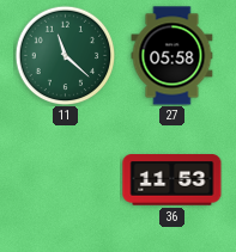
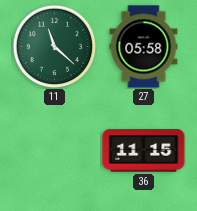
36: 11:53 -> 11:15 (144, 151)
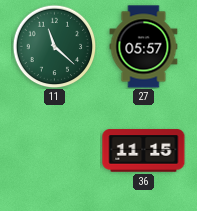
27: 05:58 -> 05:57 (144, 47)
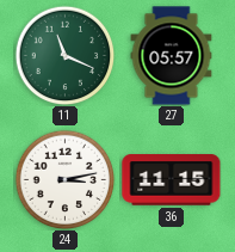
11: 11:22 -> 11:19 (64, 55)
24: none -> 3:13 (64, 179)
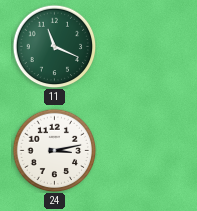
27: 05:57 -> none (172, 56)
36: 11:15 -> none (172, 180)
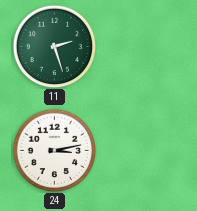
11: 11:19 -> 2:27 (54, 46)
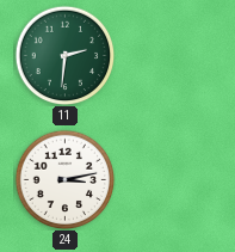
11: 2:27 -> 2:31 (64, 55)
